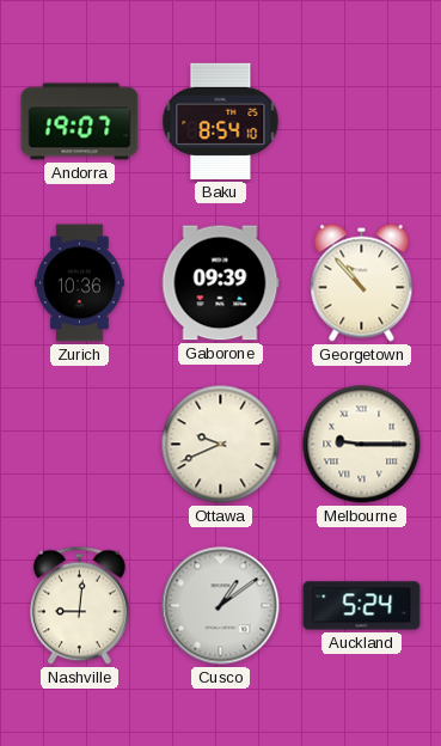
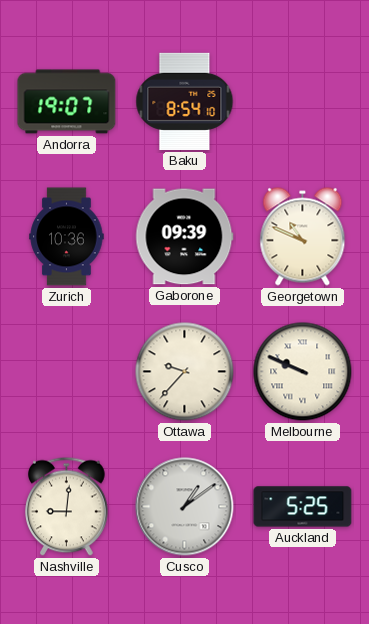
Georgetown: 10:53 -> 10:49 (303, 237)
Ottawa: 9:41 -> 9:37 (185, 372)
Melbourne: 9:15 -> 9:49 (303, 372)
Auckland: 5:24 -> 5:25 (303, 507)
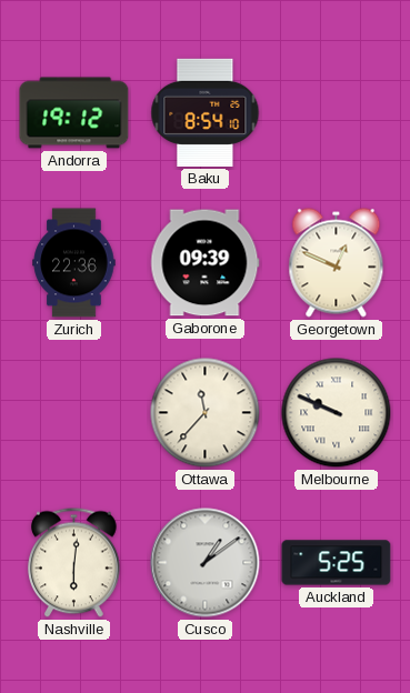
Andorra: 19:07 -> 19:12 (74, 113)
Zurich: 10:36 -> 22:36 (74, 263)
Georgetown: 10:49 -> 12:49 (337, 263)
Ottawa: 9:37 -> 11:37 (206, 413)
Nashville: 9:01 -> 6:01 (74, 563)
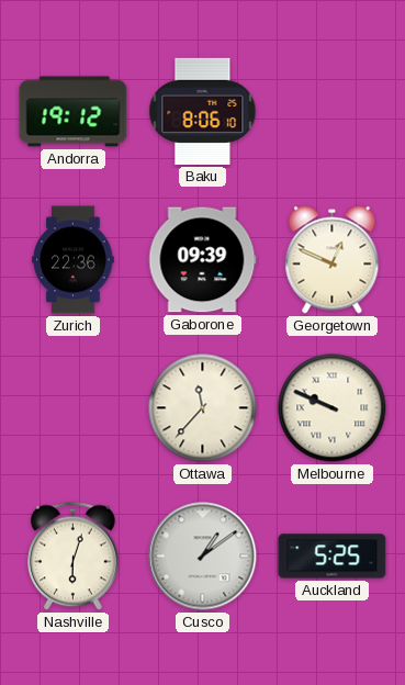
Baku: 8:54 -> 8:06 (203, 111)
Nashville: 6:01 -> 6:03 (74, 557)
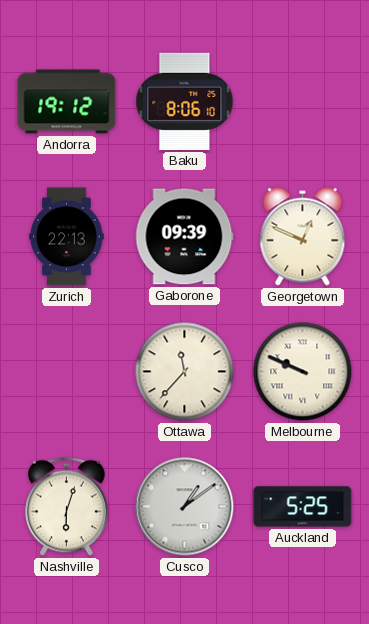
Zurich: 22:36 -> 22:13 (67, 237)
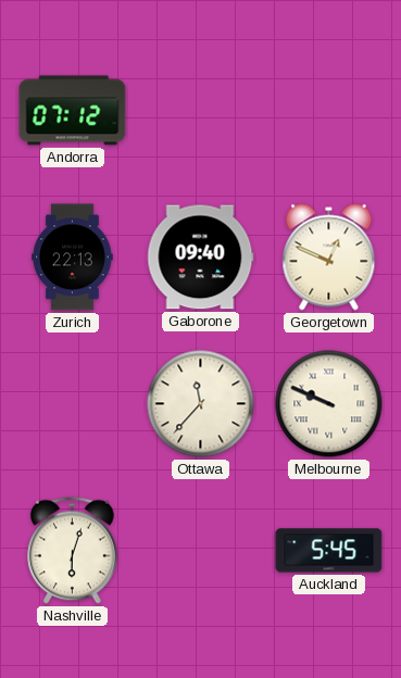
Andorra: 19:12 -> 07:12 (73, 111)
Baku: 8:06 -> none (185, 101)
Gaborone: 09:39 -> 09:40 (201, 258)
Cusco: 1:09 -> none (185, 507)
Auckland: 5:25 -> 5:45 (329, 551)
